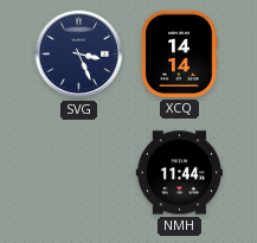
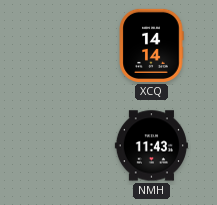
SVG: 3:26 -> none (79, 55)
NMH: 11:44 -> 11:43 (151, 146)
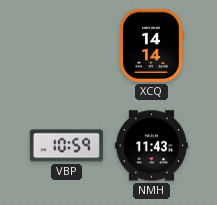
VBP: none -> 10:59 (66, 146)
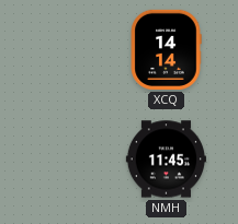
VBP: 10:59 -> none (66, 146)
NMH: 11:43 -> 11:45 (166, 160)
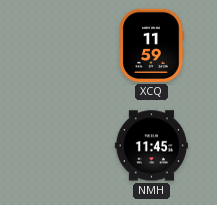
XCQ: 14:14 -> 11:59 (151, 45)
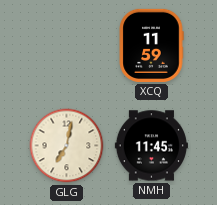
GLG: none -> 7:02 (67, 146)
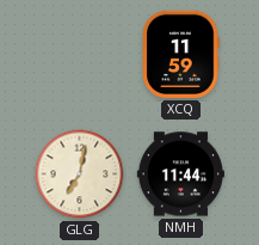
NMH: 11:45 -> 11:44 (180, 174)
